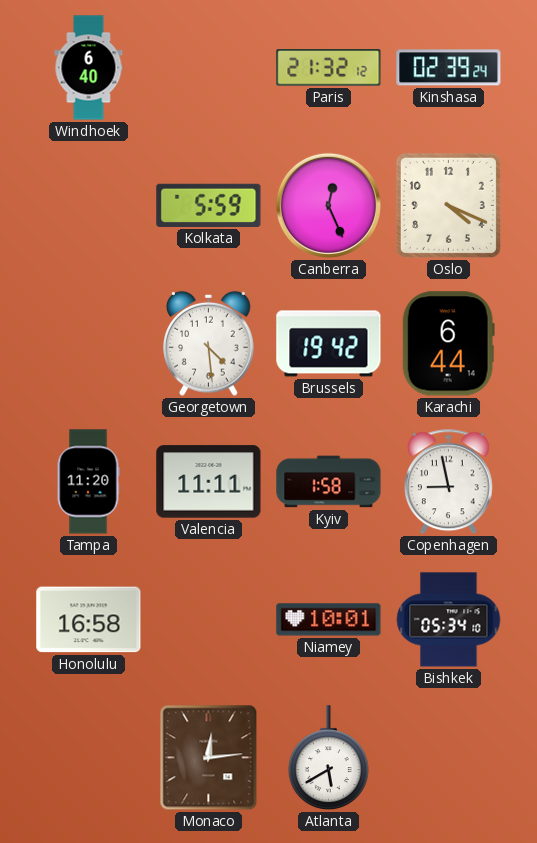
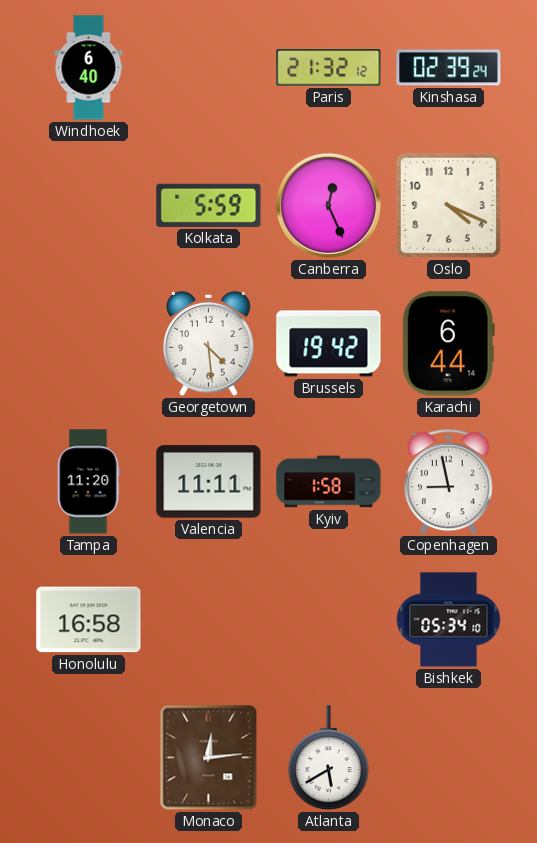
Niamey: 10:01 -> none (329, 620)
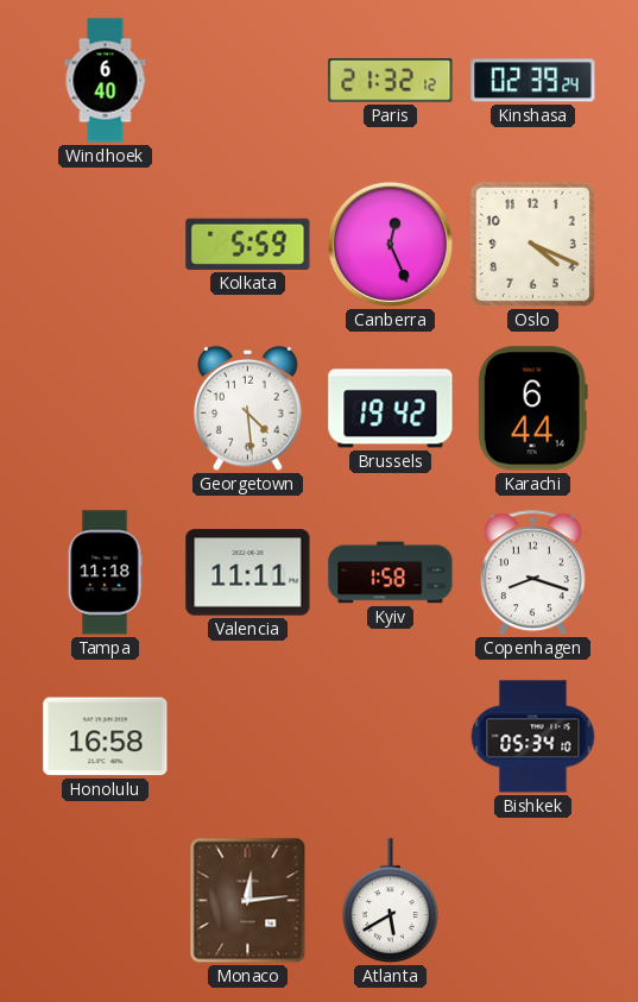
Tampa: 11:20 -> 11:18 (105, 573)
Copenhagen: 8:58 -> 8:18 (532, 573)
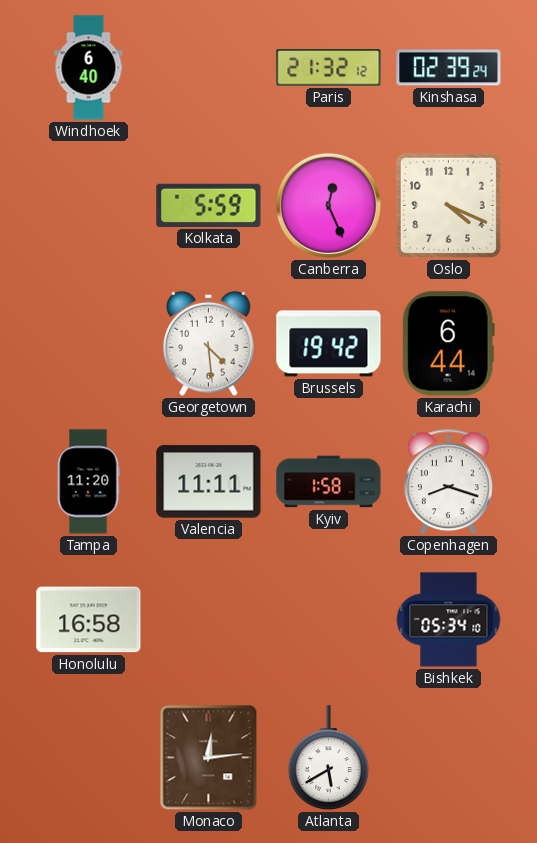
Tampa: 11:18 -> 11:20 (88, 482)
